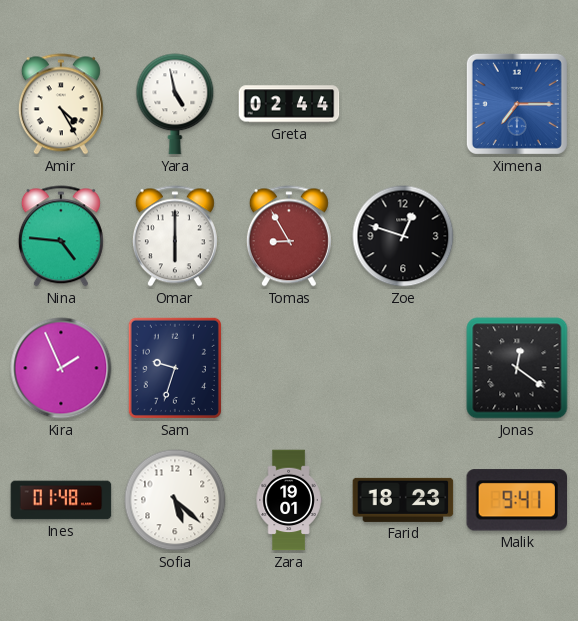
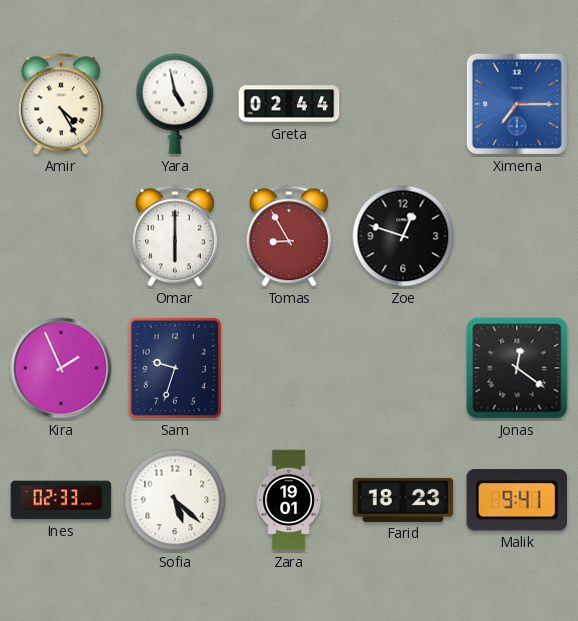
Nina: 4:46 -> none (61, 236)
Ines: 01:48 -> 02:33 (61, 500)
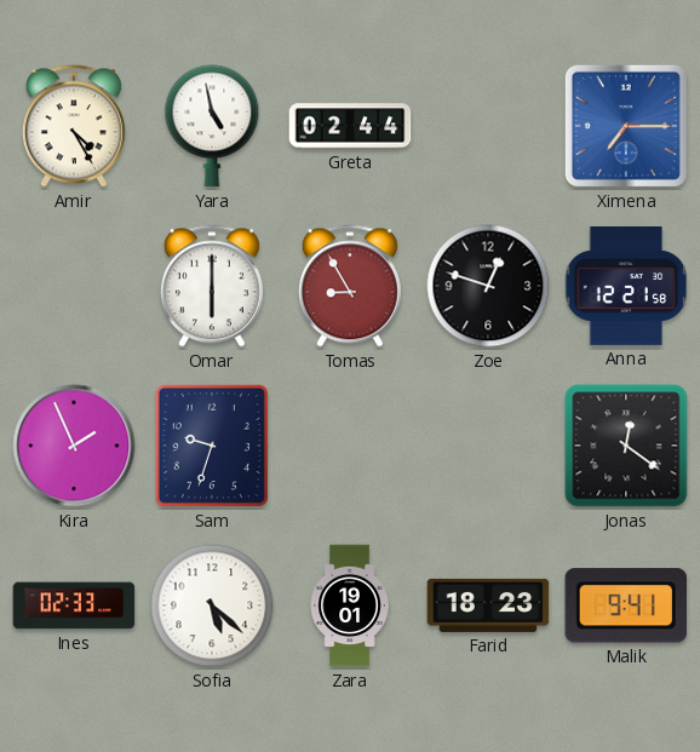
Anna: none -> 12:21 (626, 286)
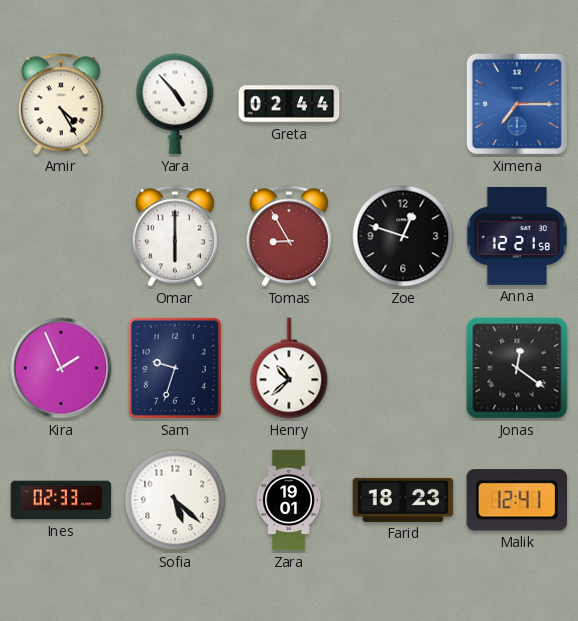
Yara: 4:58 -> 4:53 (175, 104)
Henry: none -> 10:38 (289, 368)
Malik: 9:41 -> 12:41 (516, 500)
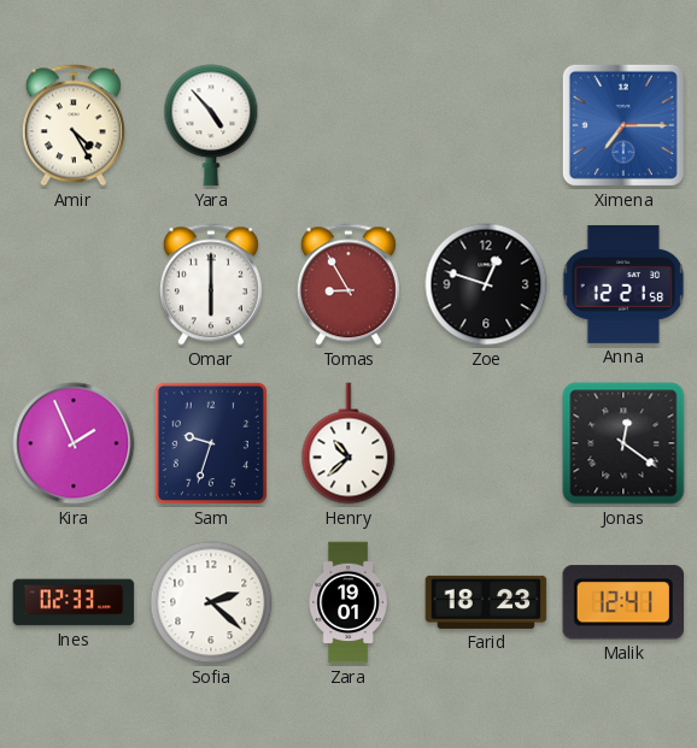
Greta: 02:44 -> none (289, 104)
Sofia: 5:22 -> 2:22 (211, 602)
